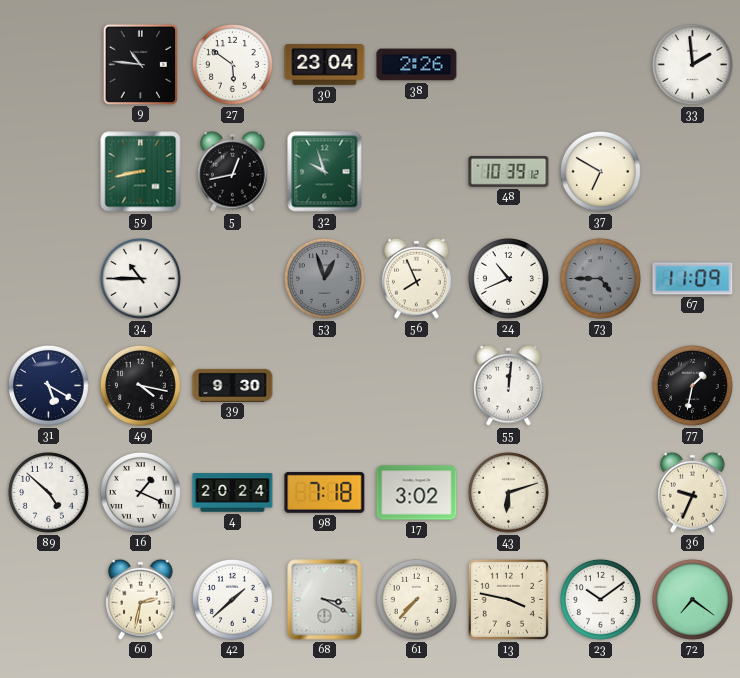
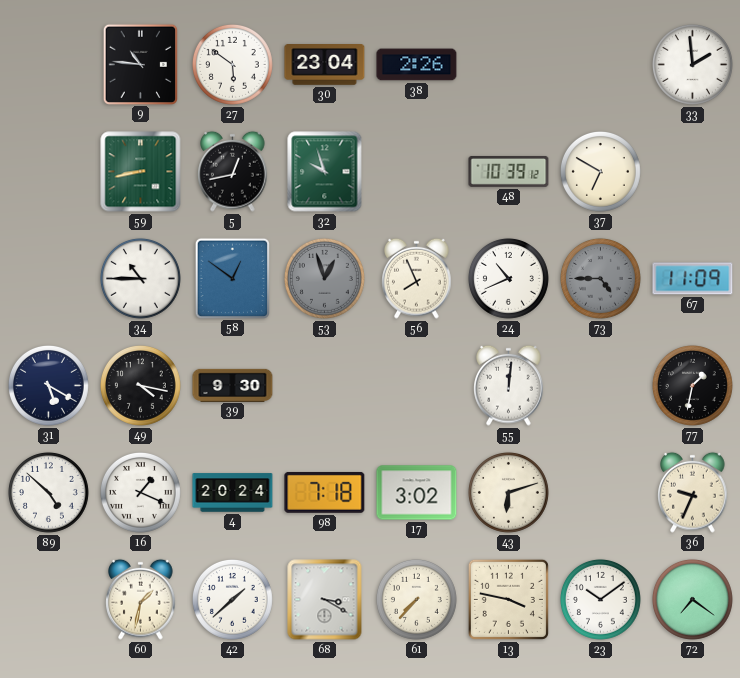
58: none -> 12:51 (232, 278)
60: 2:32 -> 1:32 (141, 599)
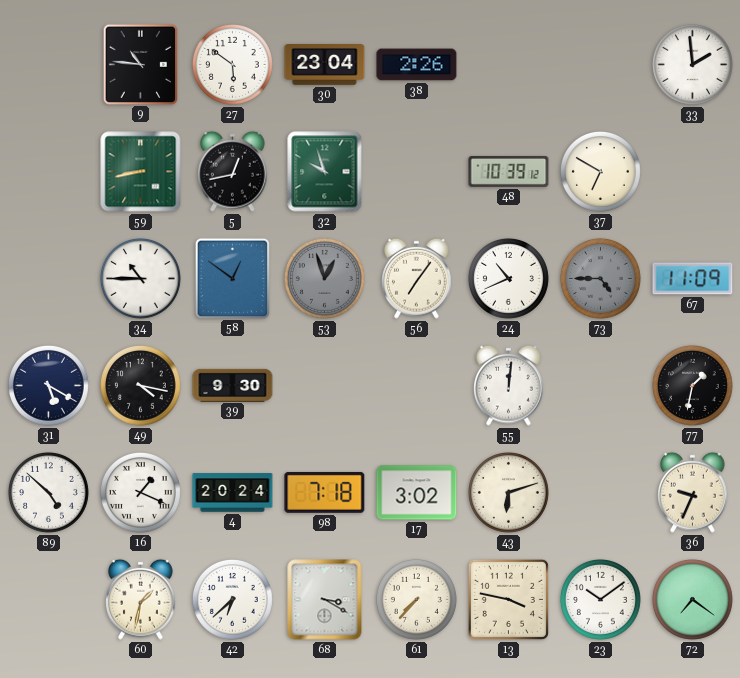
56: 7:56 -> 7:06 (417, 278)
42: 1:38 -> 6:38 (232, 599)
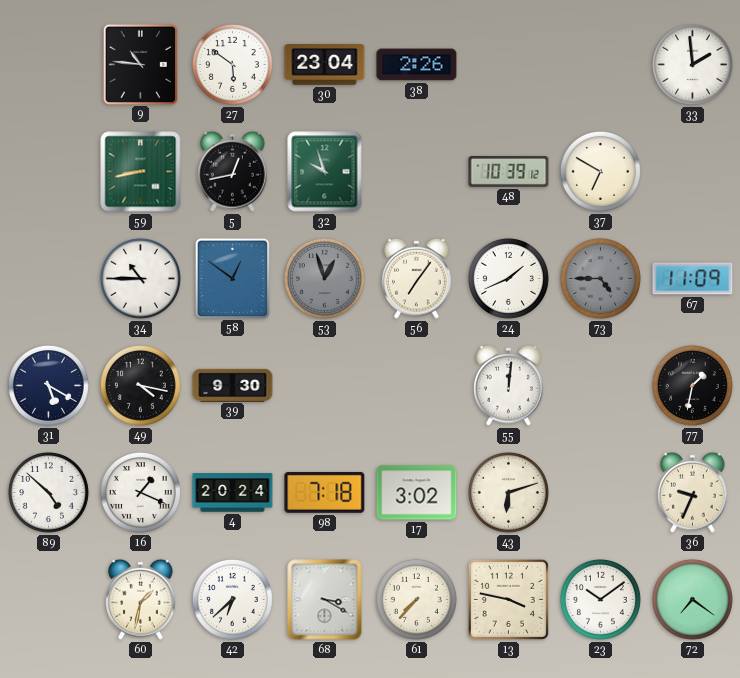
24: 10:41 -> 1:41 (508, 278)
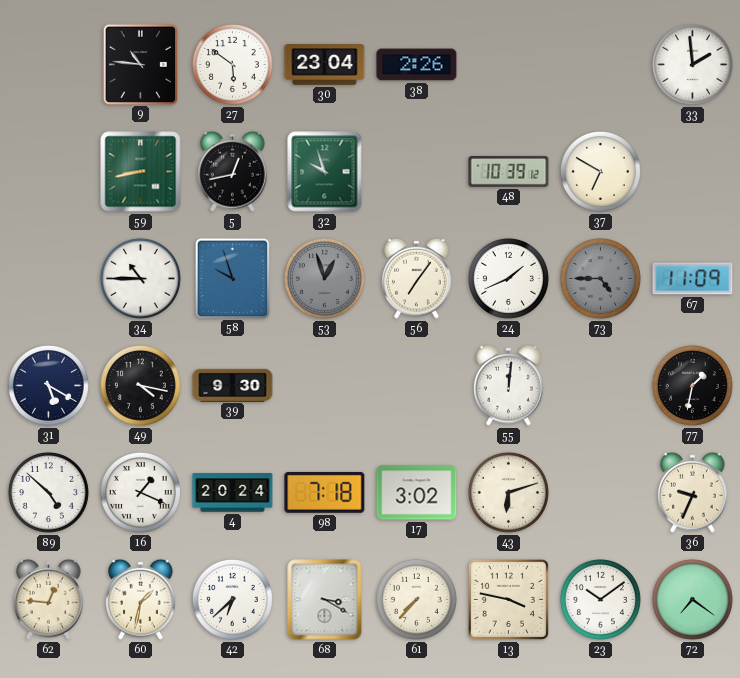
58: 12:51 -> 9:57 (232, 278)
62: none -> 12:46 (49, 599)
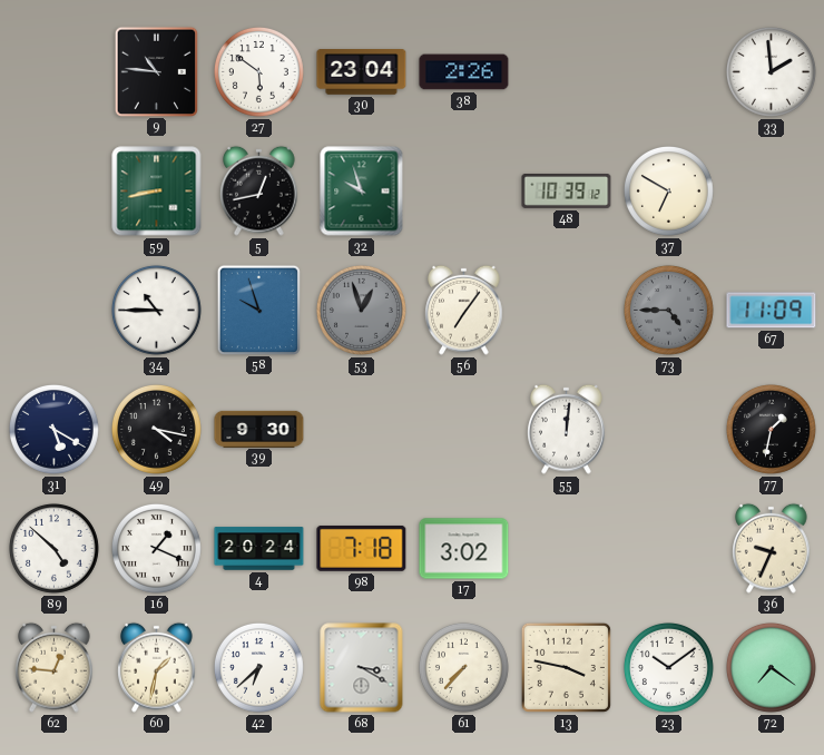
24: 1:41 -> none (508, 278)
43: 6:12 -> none (508, 492)
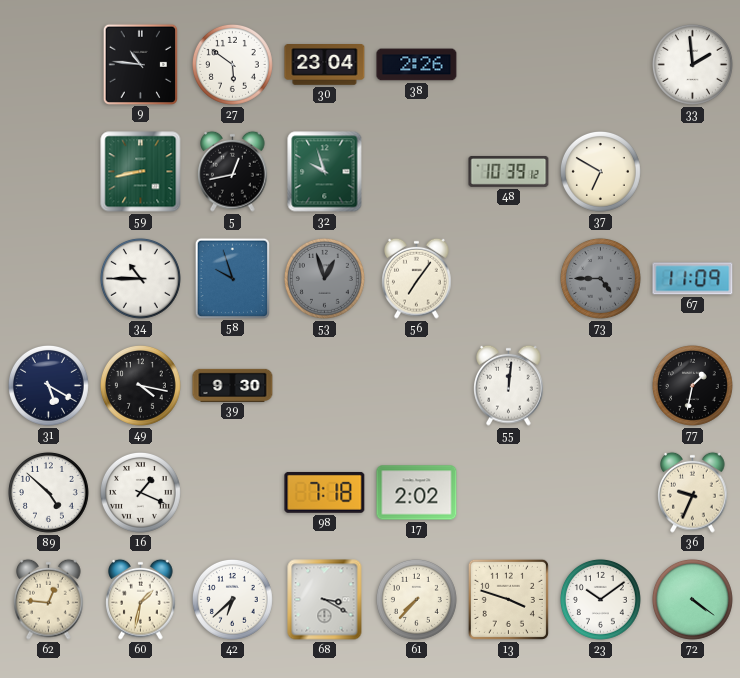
4: 20:24 -> none (259, 549)
17: 3:02 -> 2:02 (417, 493)
13: 3:47 -> 3:48 (508, 599)
72: 7:21 -> 4:21 (692, 599)
